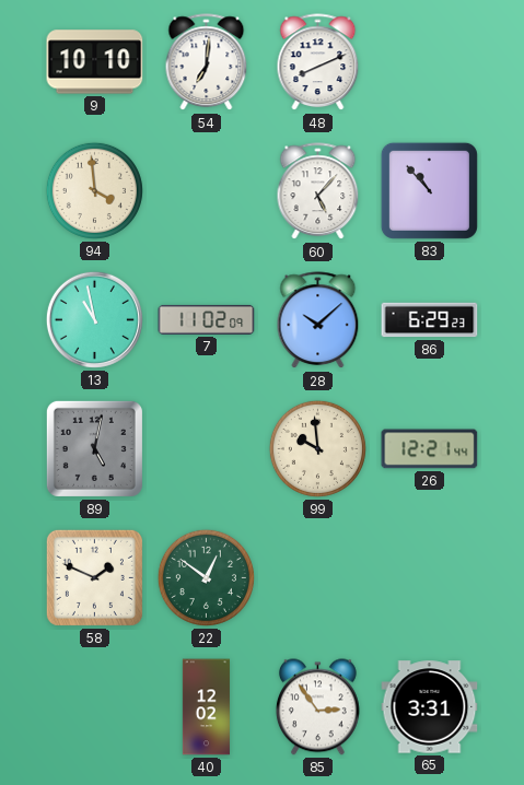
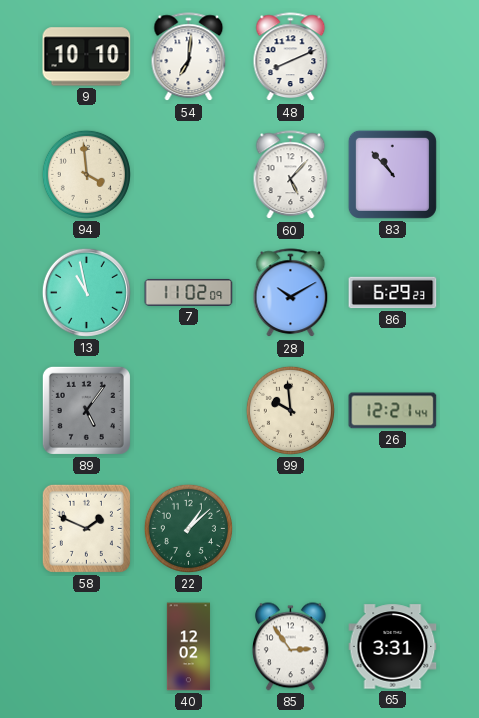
28: 10:08 -> 10:10 (291, 293)
89: 5:02 -> 5:06 (86, 410)
22: 12:51 -> 1:08 (188, 528)
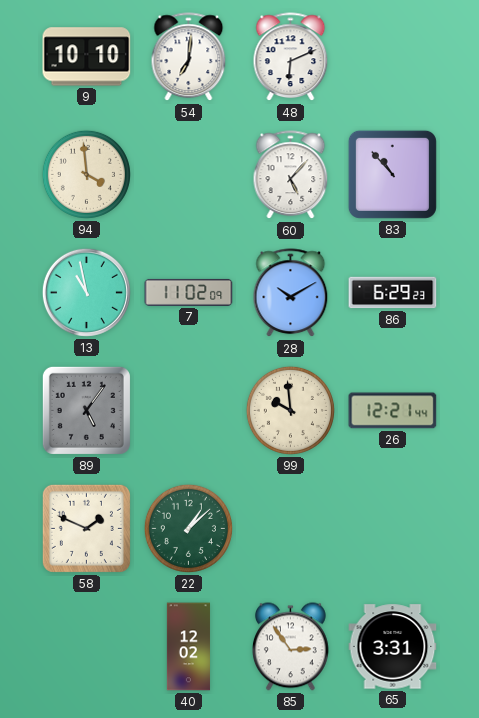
48: 8:11 -> 6:11 (291, 57)
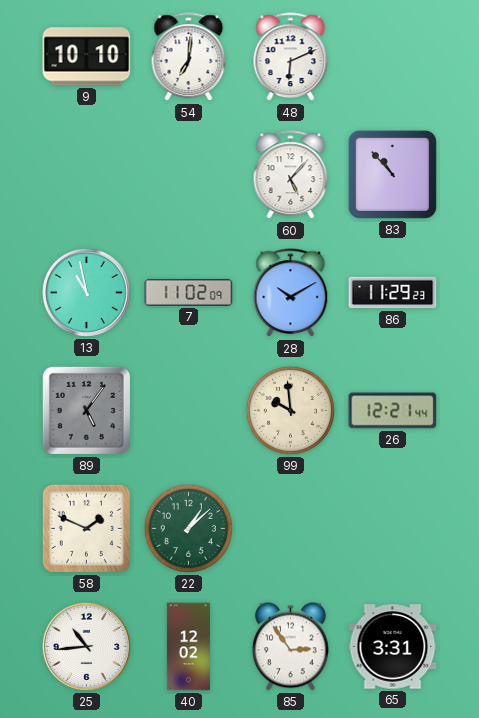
94: 3:59 -> none (86, 174)
86: 6:29 -> 11:29 (393, 293)
25: none -> 10:44 (86, 646)
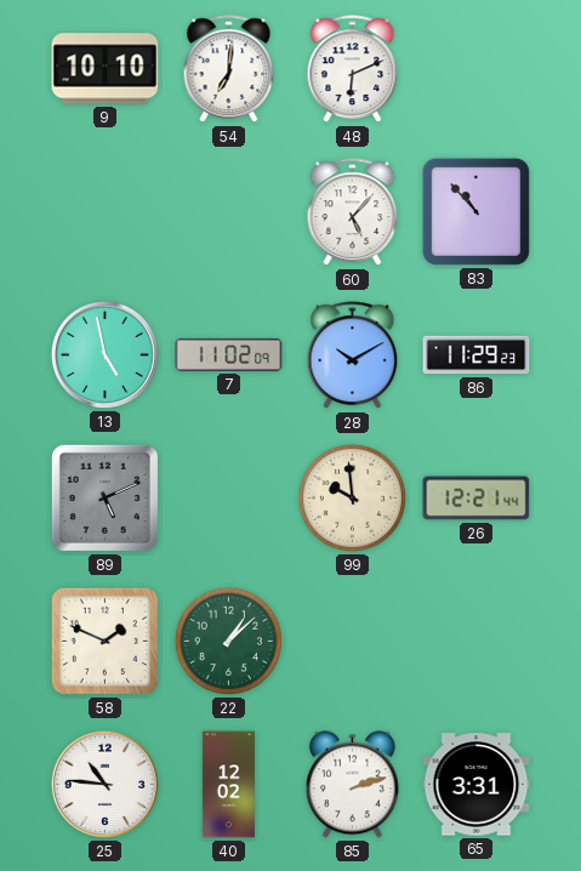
13: 10:58 -> 4:58 (104, 354)
89: 5:06 -> 5:11 (104, 497)
25: 10:44 -> 10:46 (104, 784)
85: 2:54 -> 2:12 (352, 785)
